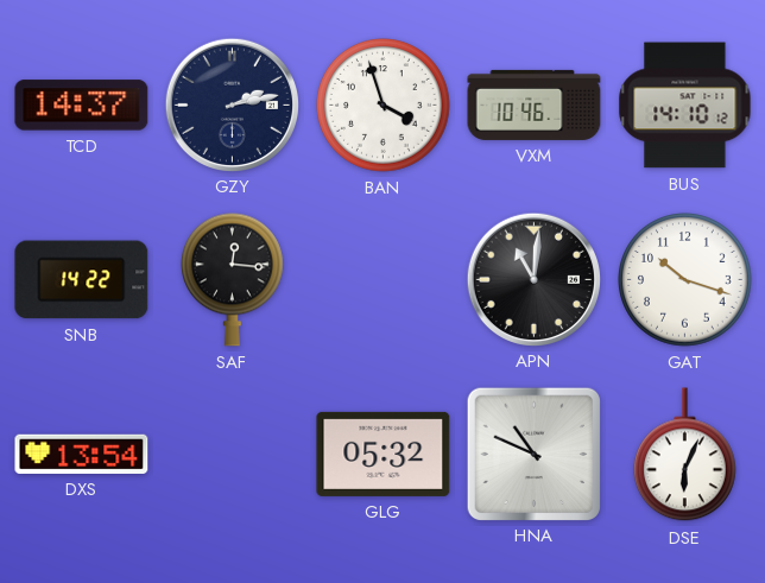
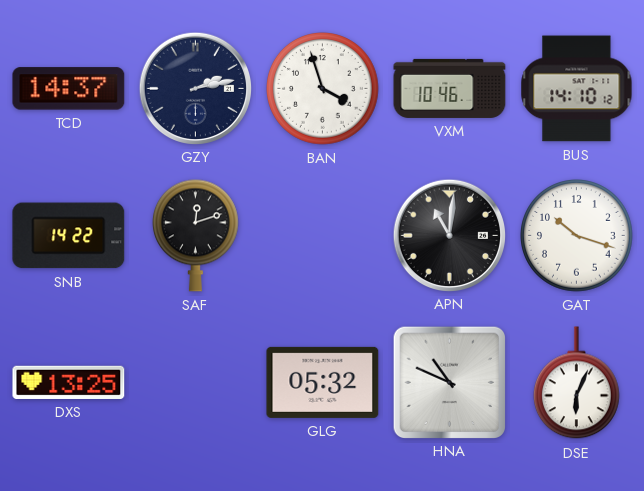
SAF: 12:16 -> 12:12 (195, 235)
DXS: 13:54 -> 13:25 (69, 382)
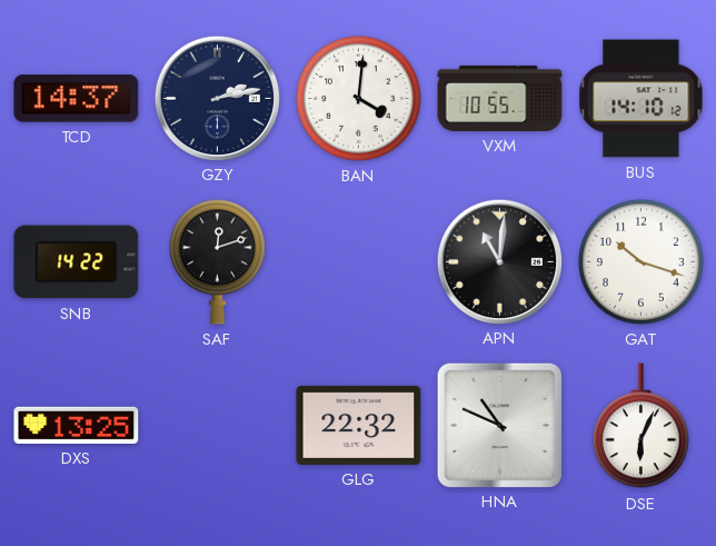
BAN: 3:57 -> 4:01 (359, 99)
VXM: 10:46 -> 10:55 (500, 98)
GLG: 05:32 -> 22:32 (359, 425)
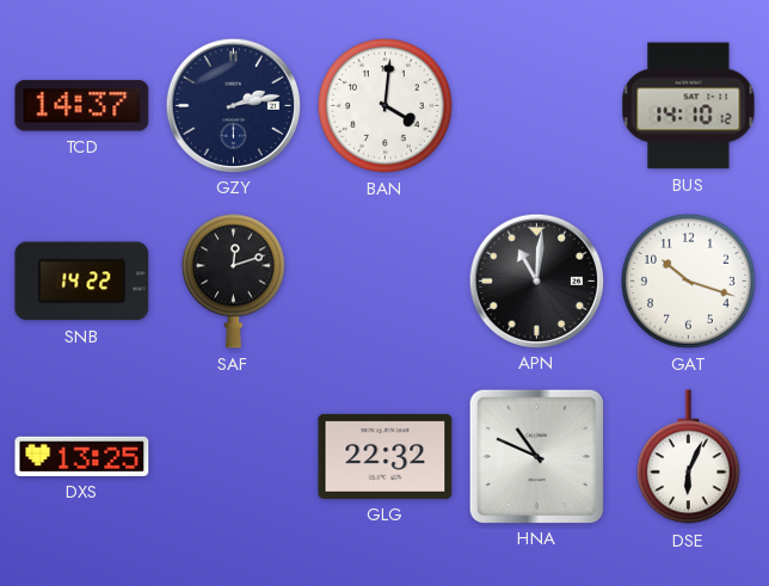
VXM: 10:55 -> none (500, 98)
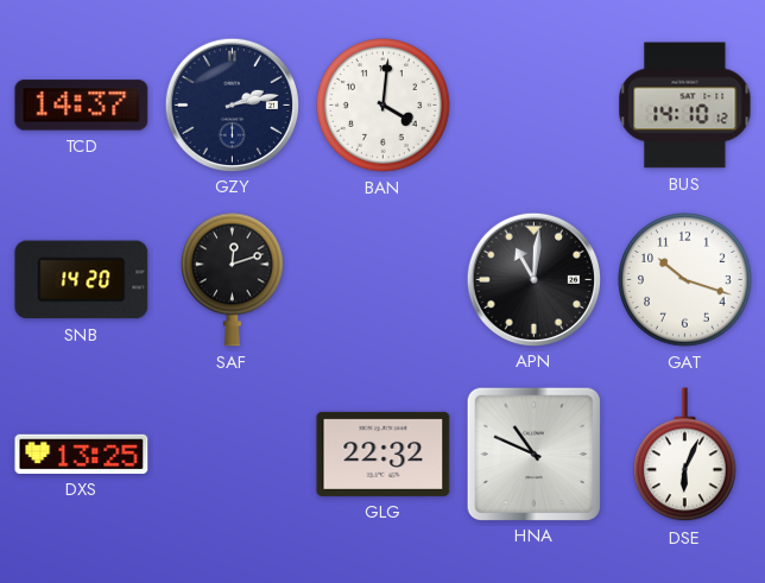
SNB: 14:22 -> 14:20 (82, 280)
